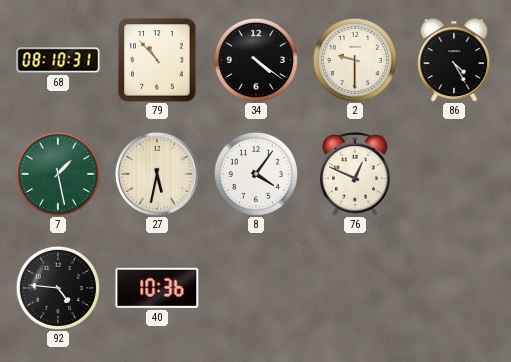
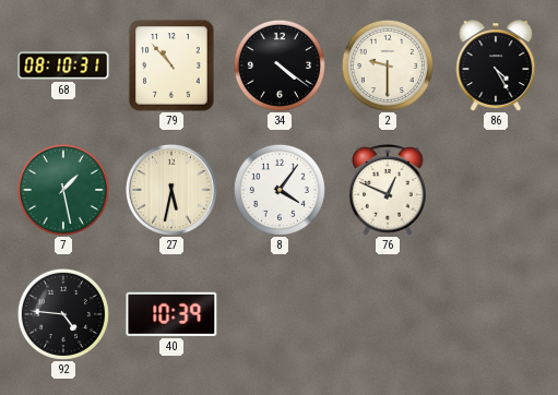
40: 10:36 -> 10:39 (171, 314)
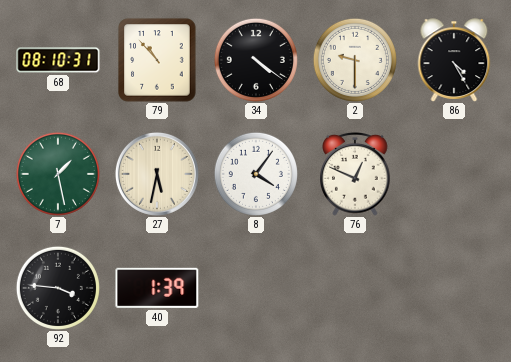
92: 4:46 -> 3:46 (58, 288)
40: 10:39 -> 1:39 (157, 288)
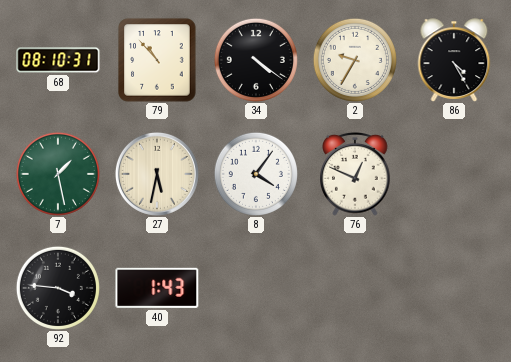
2: 9:30 -> 9:35 (355, 60)
40: 1:39 -> 1:43 (157, 288)
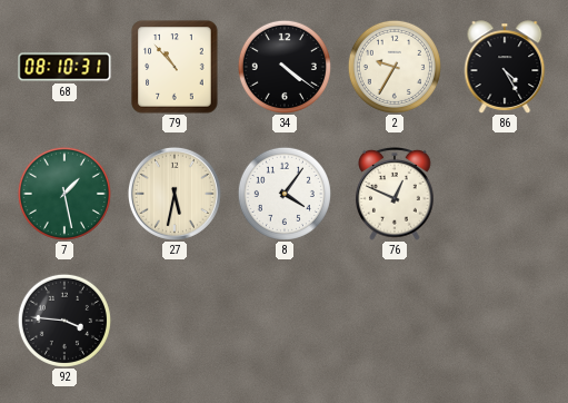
40: 1:43 -> none (157, 288)
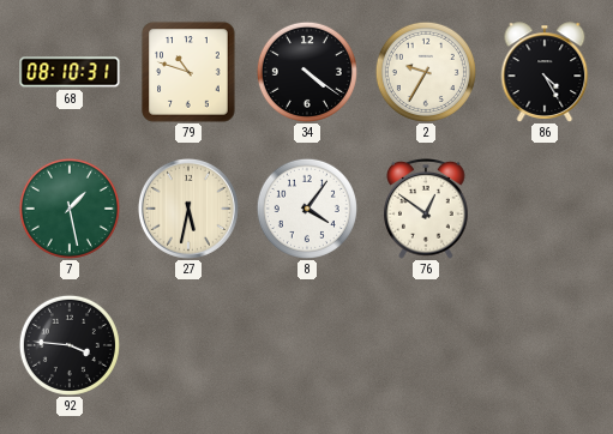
79: 10:53 -> 10:48 (188, 72)
76: 12:49 -> 12:51 (426, 209)
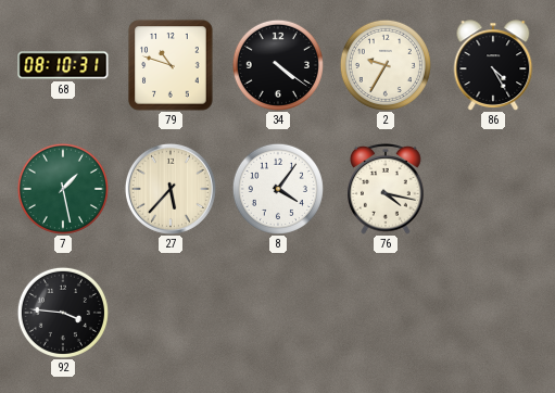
27: 5:32 -> 5:37 (171, 189)
76: 12:51 -> 4:17 (386, 189)
